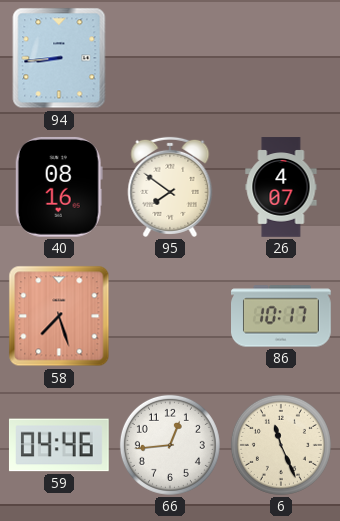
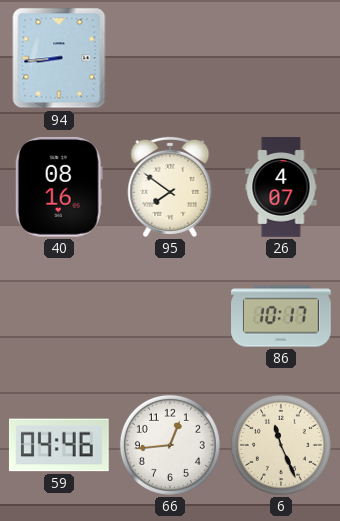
58: 7:27 -> none (59, 316)
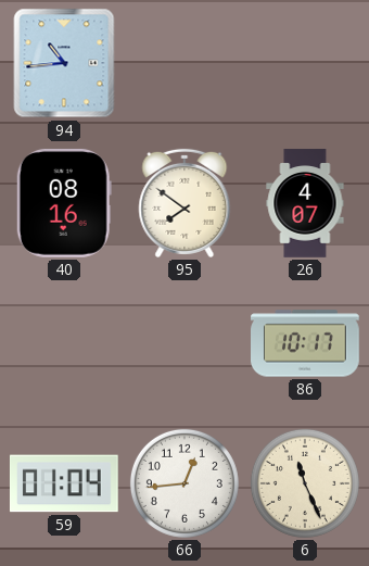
94: 8:44 -> 10:44 (64, 63)
59: 04:46 -> 01:04 (64, 483)
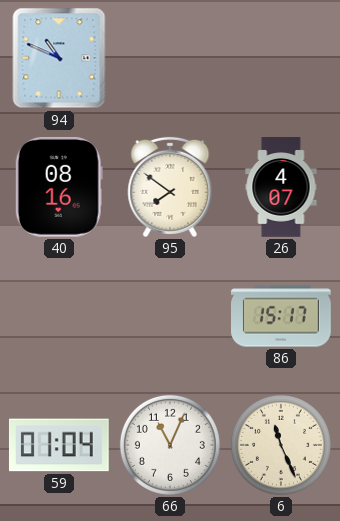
94: 10:44 -> 10:49 (59, 58)
86: 10:17 -> 15:17 (282, 316)
66: 12:44 -> 11:04 (170, 445)
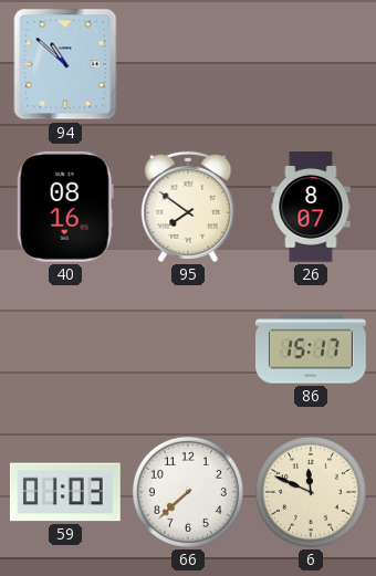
94: 10:49 -> 10:52 (65, 64)
26: 4:07 -> 8:07 (311, 207)
59: 01:04 -> 01:03 (65, 492)
66: 11:04 -> 7:38 (188, 492)
6: 11:26 -> 11:49 (311, 492)
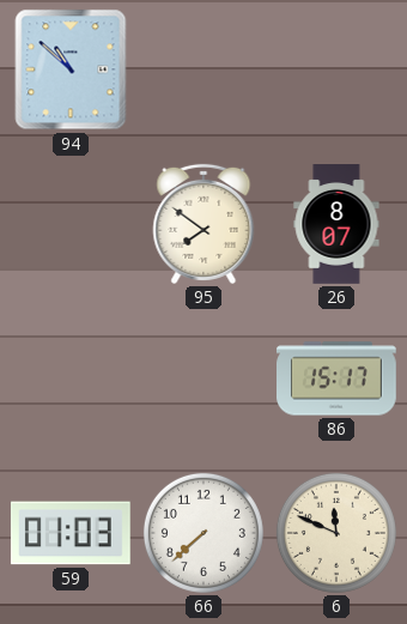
40: 08:16 -> none (65, 207)
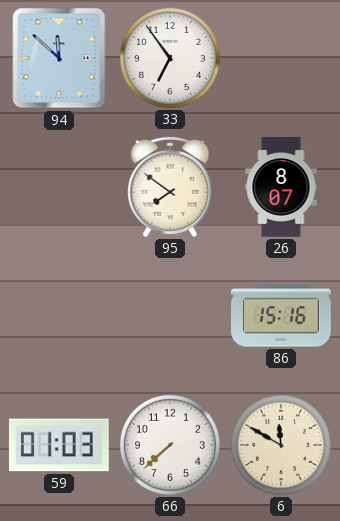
94: 10:52 -> 11:52 (59, 58)
33: none -> 6:54 (170, 58)
86: 15:17 -> 15:16 (282, 316)
6: 11:49 -> 11:50 (281, 445)
